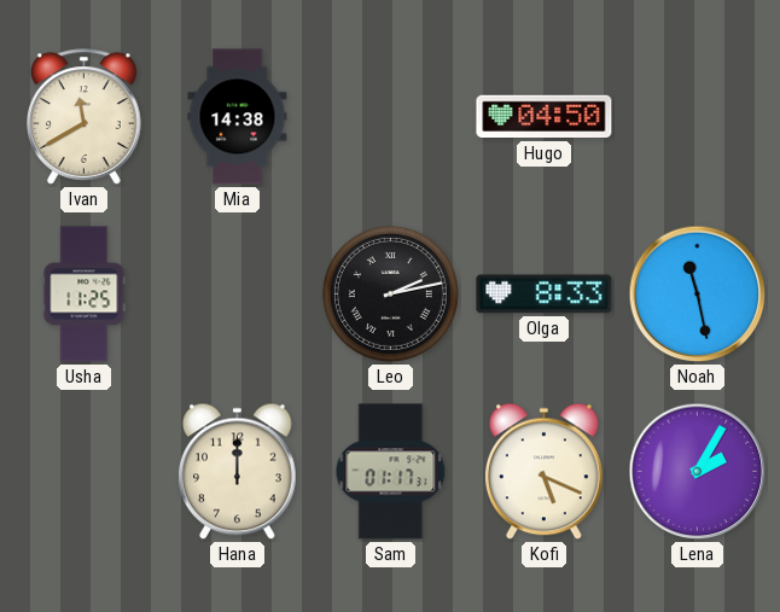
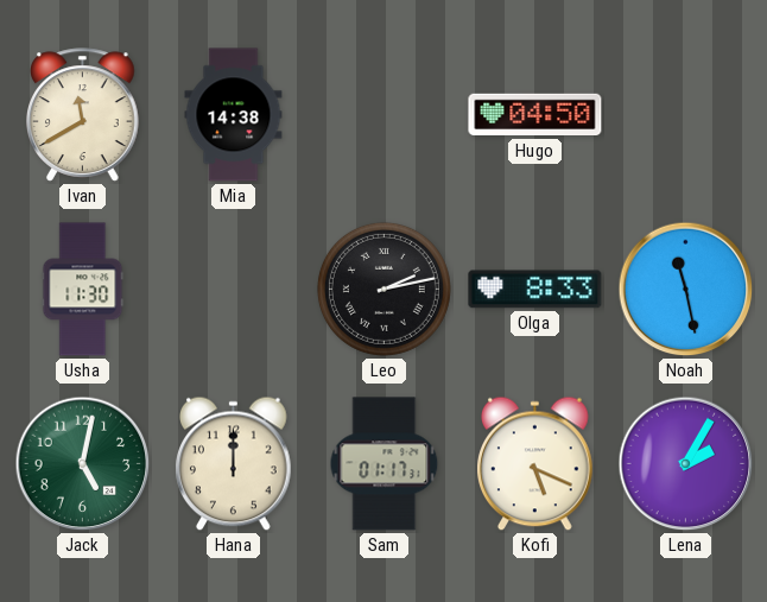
Usha: 11:25 -> 11:30 (83, 290)
Jack: none -> 5:02 (83, 464)
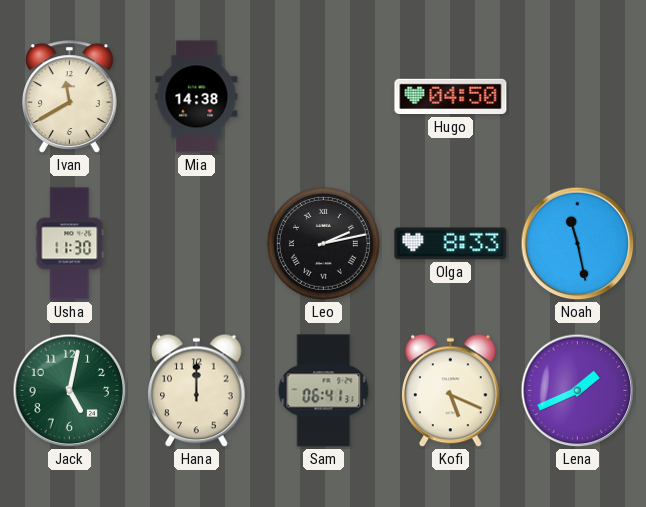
Sam: 01:17 -> 06:41 (324, 391)
Lena: 2:05 -> 1:41 (578, 391)
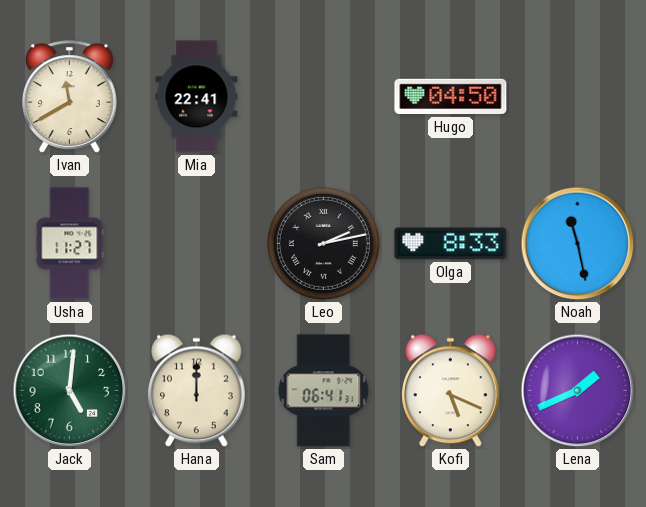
Mia: 14:38 -> 22:41 (197, 97)
Usha: 11:30 -> 11:27 (70, 244)
Jack: 5:02 -> 5:01 (70, 391)
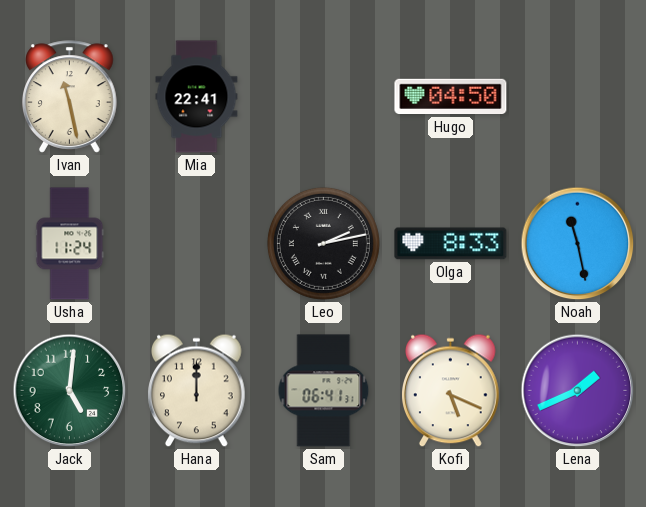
Ivan: 11:40 -> 11:28 (70, 97)
Usha: 11:27 -> 11:24 (70, 244)
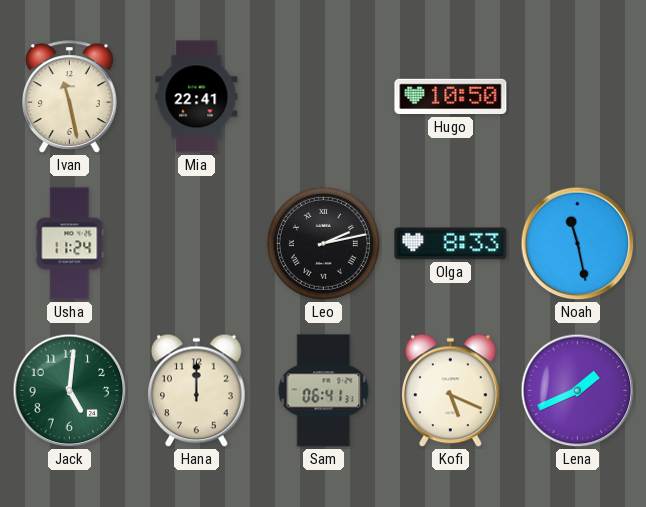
Hugo: 04:50 -> 10:50 (451, 97)
